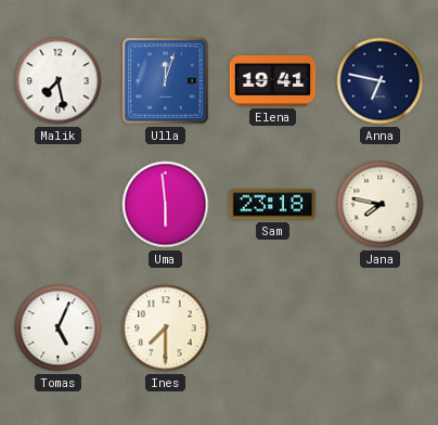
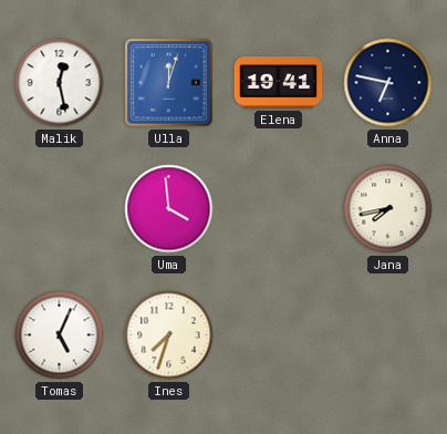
Malik: 7:28 -> 12:28 (60, 83)
Uma: 5:59 -> 3:59 (169, 209)
Sam: 23:18 -> none (273, 205)
Jana: 7:47 -> 7:43 (388, 209)
Ines: 7:30 -> 7:33 (169, 335)
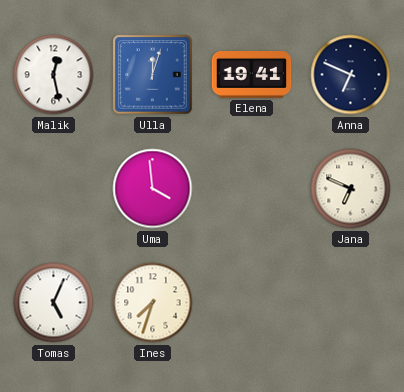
Anna: 6:47 -> 6:49 (351, 75)
Jana: 7:43 -> 6:49 (351, 189)
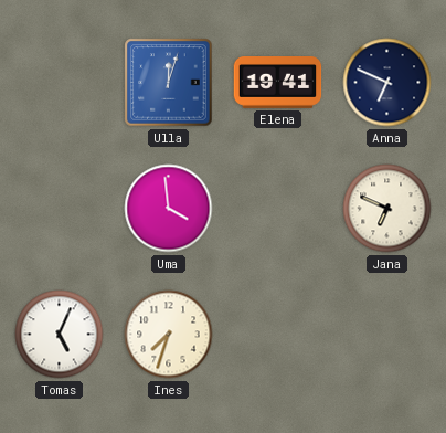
Malik: 12:28 -> none (54, 75)
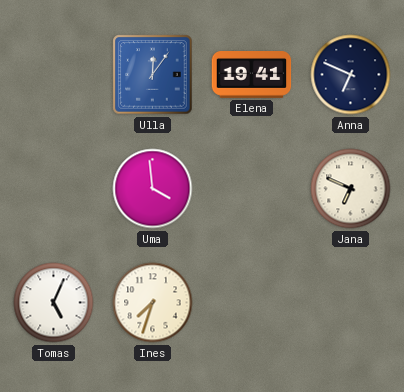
Ulla: 12:03 -> 12:06 (153, 75)
